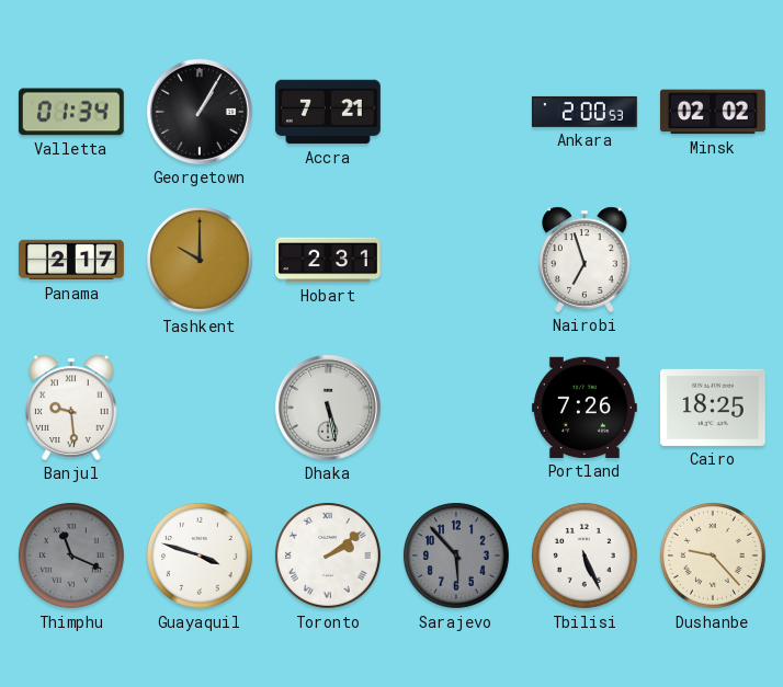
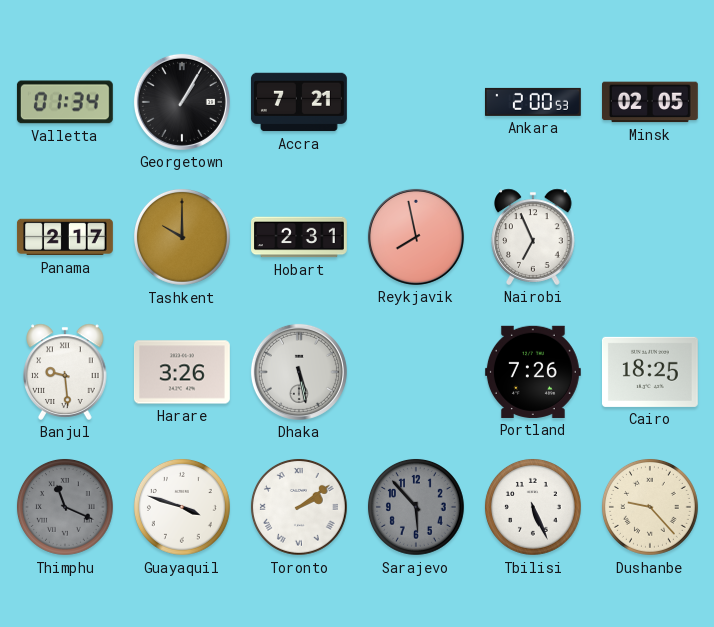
Minsk: 02:02 -> 02:05 (650, 102)
Reykjavik: none -> 7:58 (416, 237)
Nairobi: 6:57 -> 6:56 (533, 237)
Harare: none -> 3:26 (182, 372)
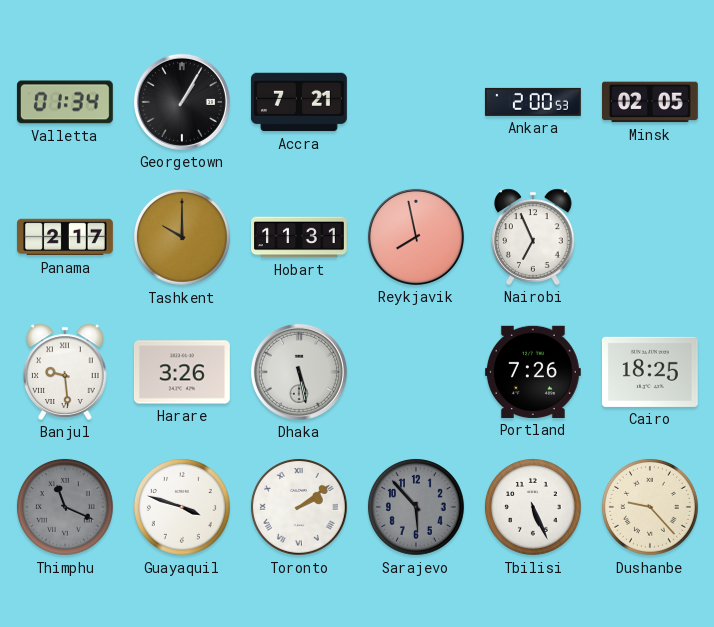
Hobart: 2:31 -> 11:31 (300, 237)
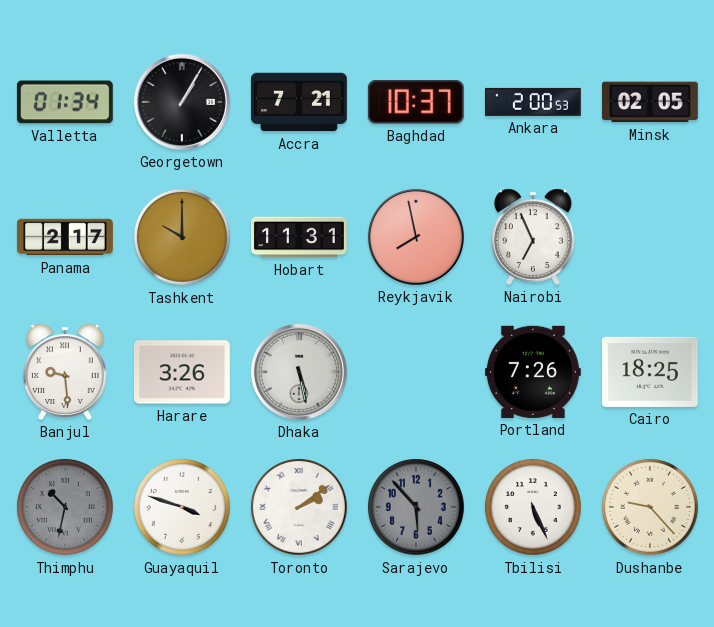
Baghdad: none -> 10:37 (416, 102)
Thimphu: 11:19 -> 10:32 (65, 507)
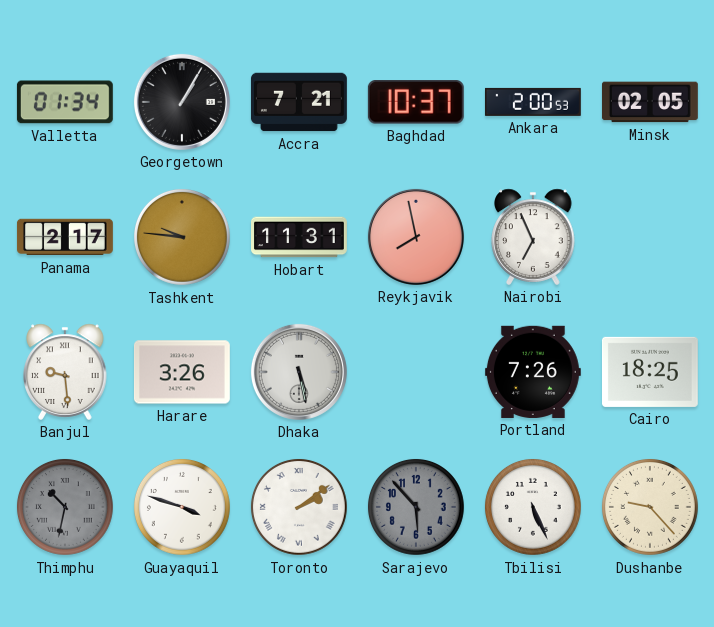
Tashkent: 10:00 -> 9:46 (182, 237)
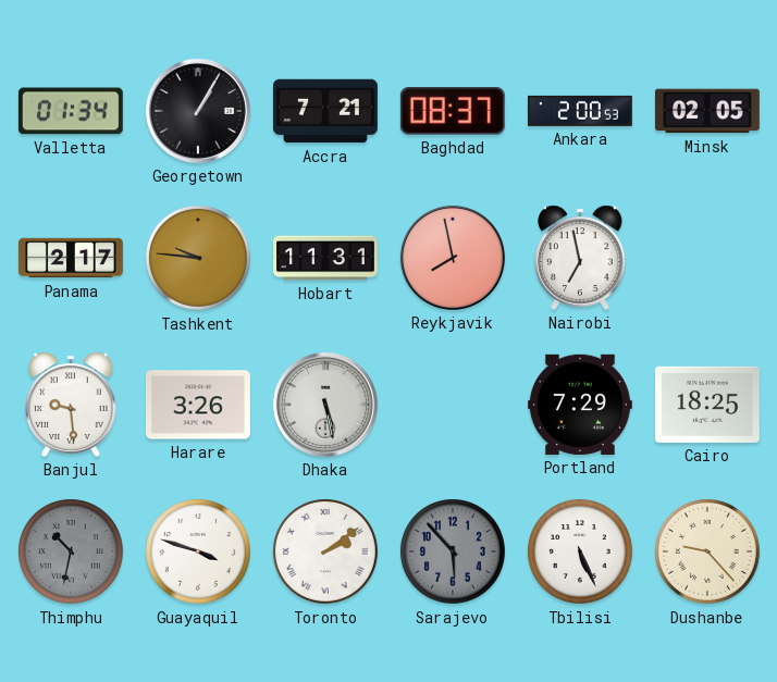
Baghdad: 10:37 -> 08:37 (453, 111)
Nairobi: 6:56 -> 6:58 (580, 258)
Portland: 7:26 -> 7:29 (580, 405)
